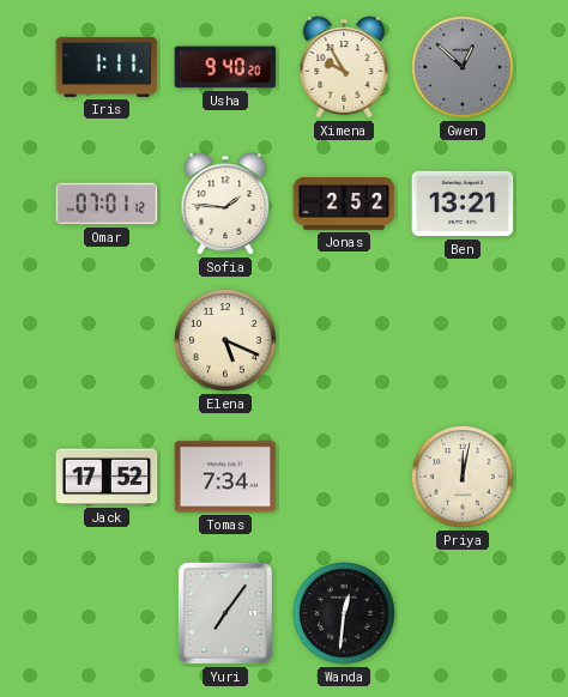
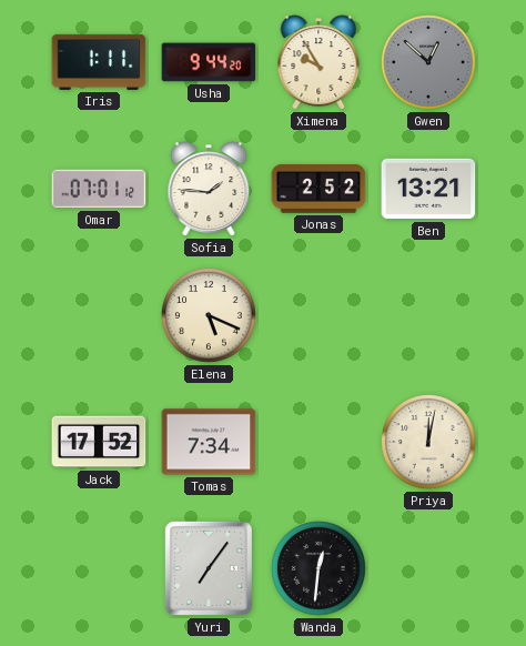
Usha: 9:40 -> 9:44 (209, 62)
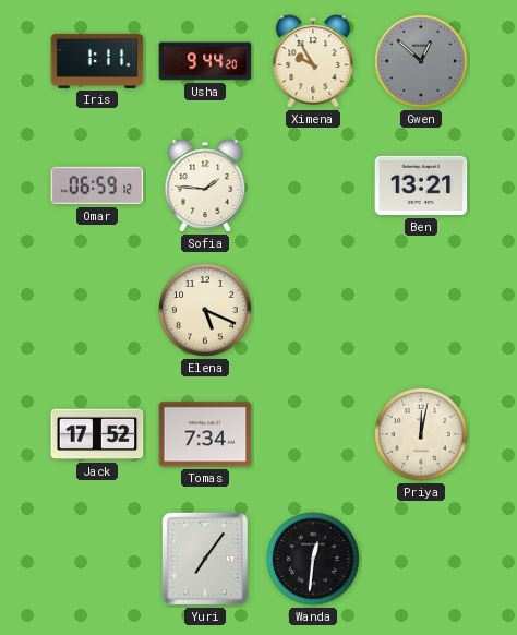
Omar: 07:01 -> 06:59 (97, 185)
Jonas: 2:52 -> none (318, 190)
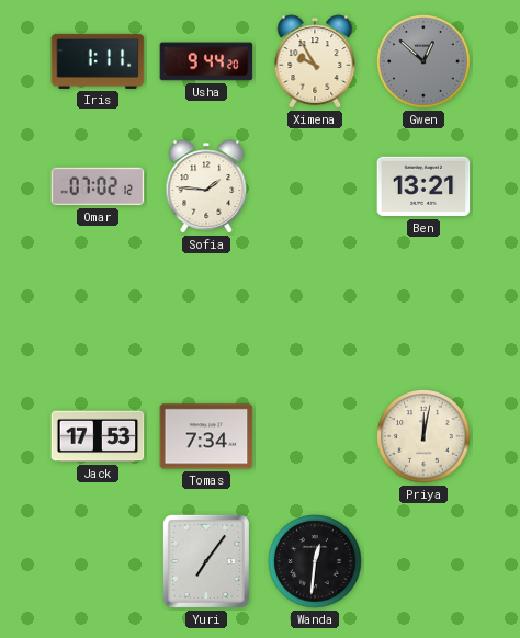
Omar: 06:59 -> 07:02 (98, 186)
Elena: 5:19 -> none (205, 310)
Jack: 17:52 -> 17:53 (98, 436)
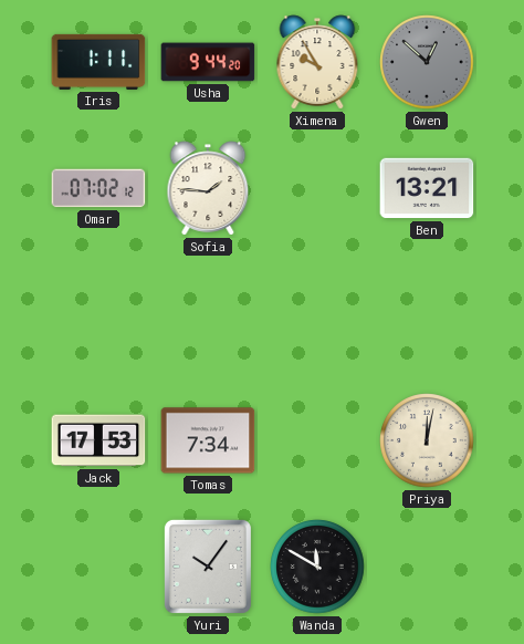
Yuri: 7:06 -> 10:06 (208, 567)
Wanda: 12:31 -> 11:50 (317, 567)
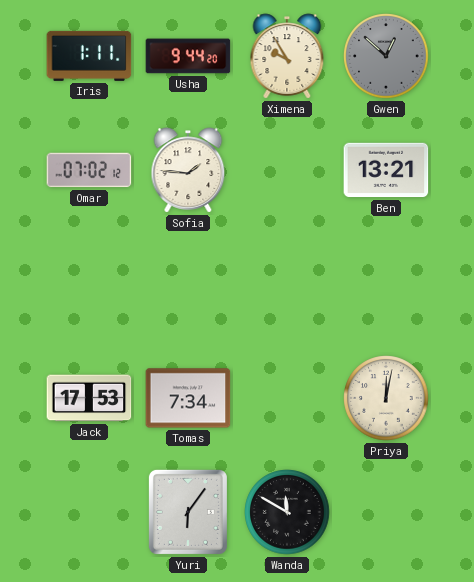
Yuri: 10:06 -> 6:06 (188, 512)
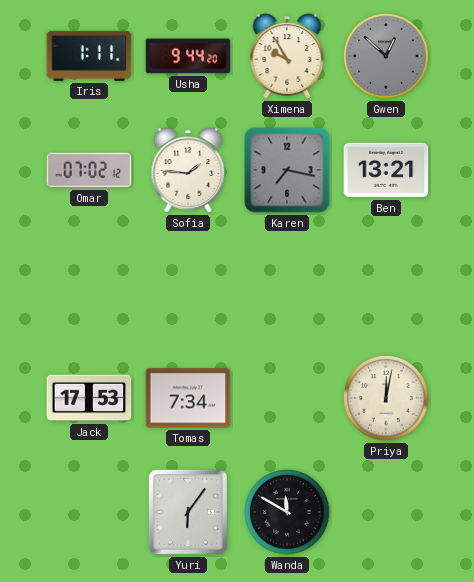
Karen: none -> 7:17 (287, 170)
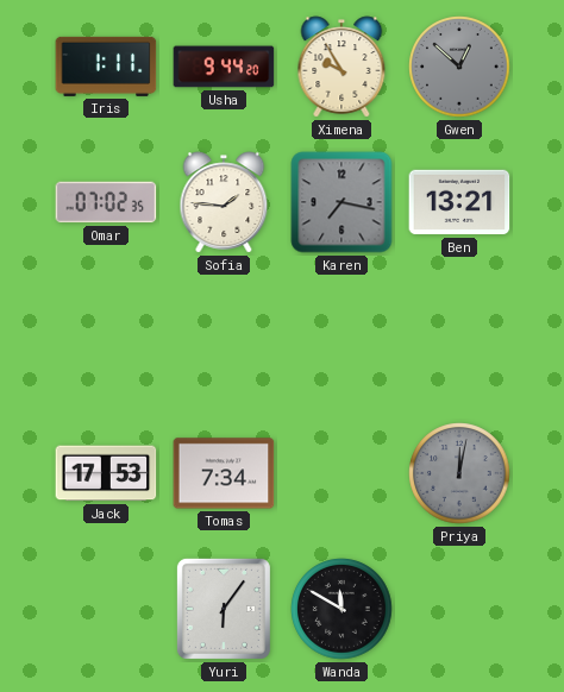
Omar: 07:02:12 -> 07:02:35 (106, 202)
Priya dial: cream -> grey (459, 473)
